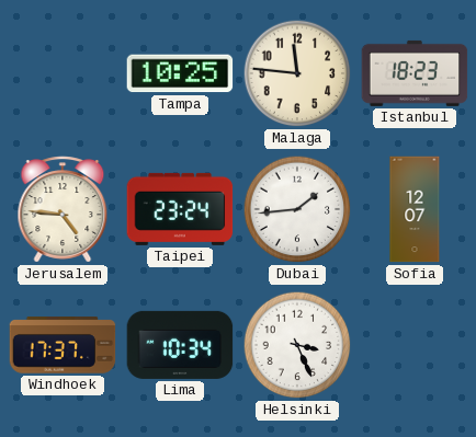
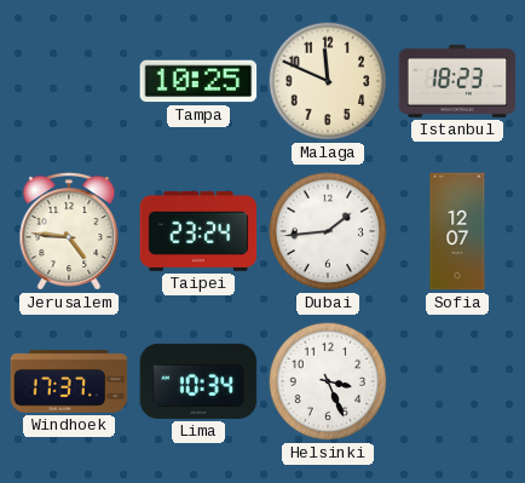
Malaga: 11:46 -> 11:49 (328, 81)
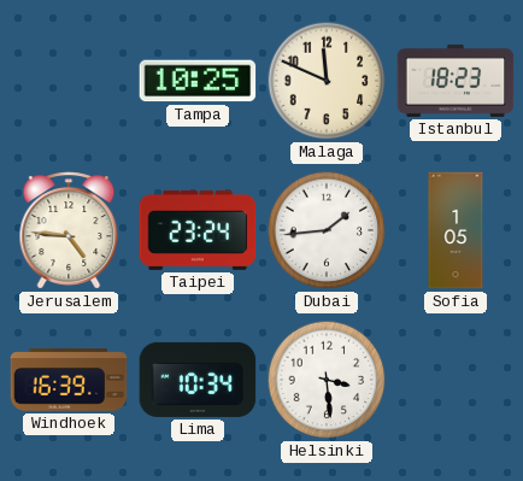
Sofia: 12:07 -> 1:05 (456, 230)
Windhoek: 17:37 -> 16:39 (69, 380)
Helsinki: 3:26 -> 3:29 (327, 380)
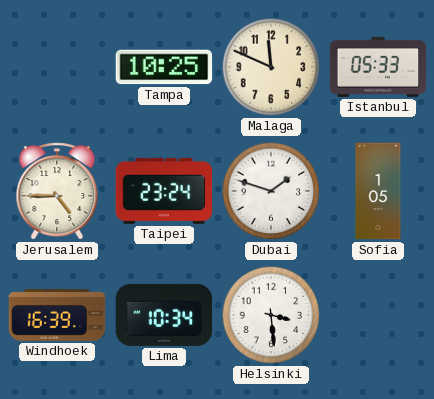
Istanbul: 18:23 -> 05:33 (378, 67)
Jerusalem: 4:46 -> 4:45 (57, 191)
Dubai: 1:44 -> 1:48 (271, 191)
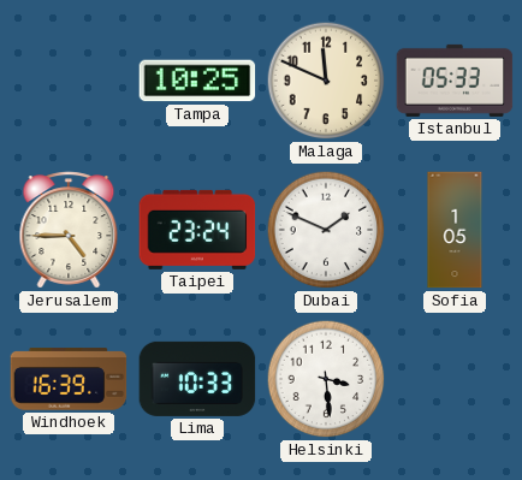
Dubai: 1:48 -> 1:49 (326, 230)
Lima: 10:34 -> 10:33 (197, 379)
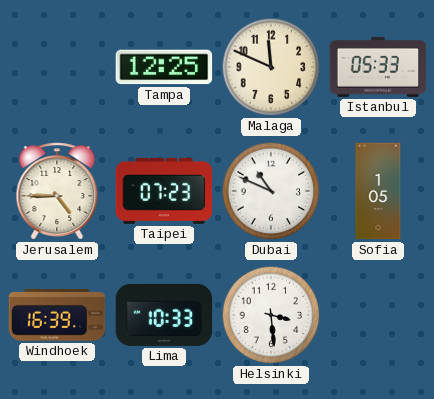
Tampa: 10:25 -> 12:25 (164, 67)
Taipei: 23:24 -> 07:23 (164, 191)
Dubai: 1:49 -> 10:49 (271, 191)
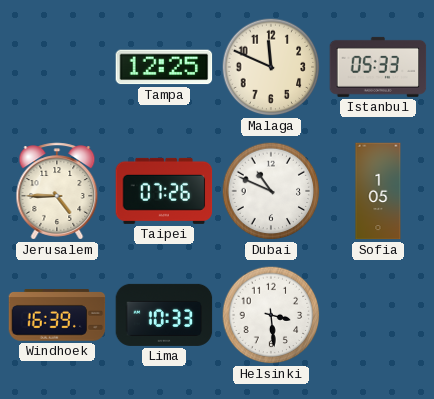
Taipei: 07:23 -> 07:26 (164, 191)
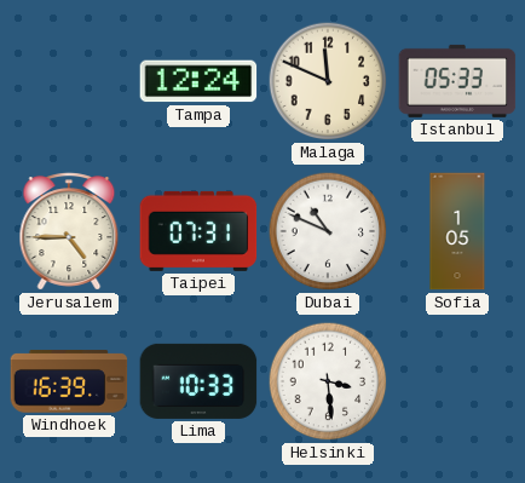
Tampa: 12:25 -> 12:24 (198, 81)
Taipei: 07:26 -> 07:31 (198, 231)
